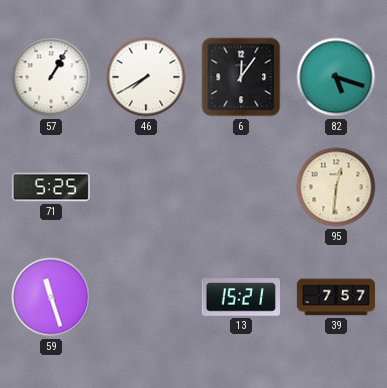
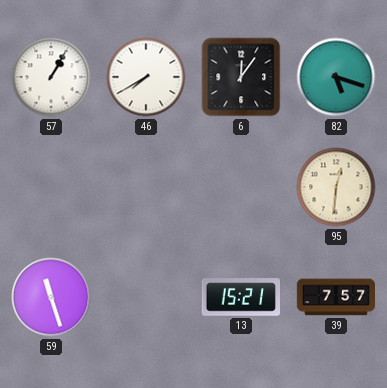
71: 5:25 -> none (51, 187)
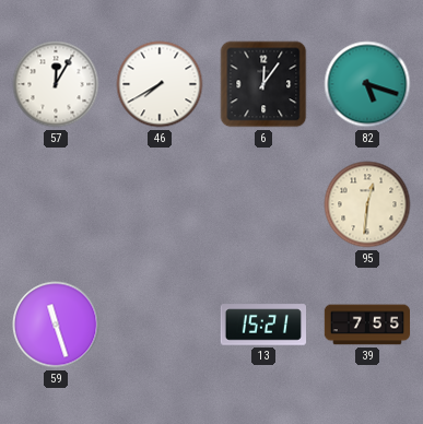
57: 1:05 -> 12:05 (56, 84)
39: 7:57 -> 7:55 (367, 325)
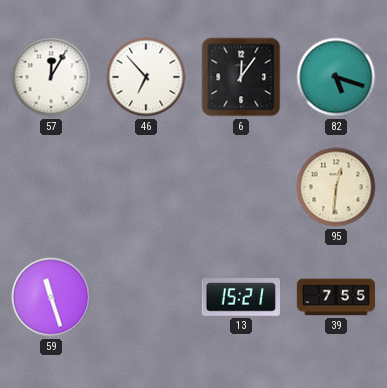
46: 7:40 -> 6:53 (146, 77)
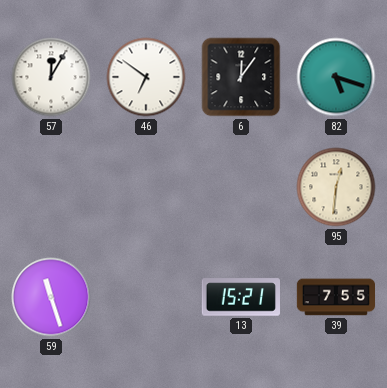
46: 6:53 -> 6:51 (146, 77)
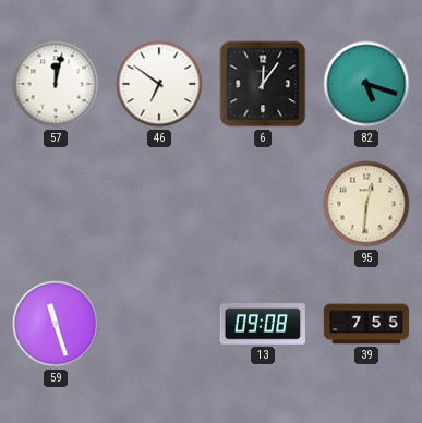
57: 12:05 -> 12:02 (56, 84)
13: 15:21 -> 09:08 (262, 324)
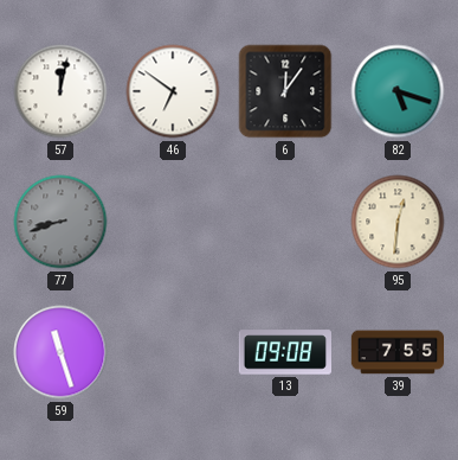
77: none -> 8:42 (60, 222)
